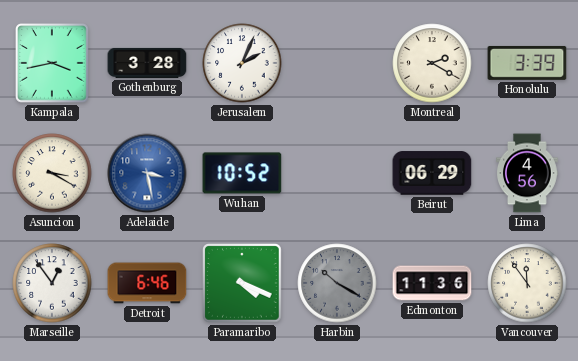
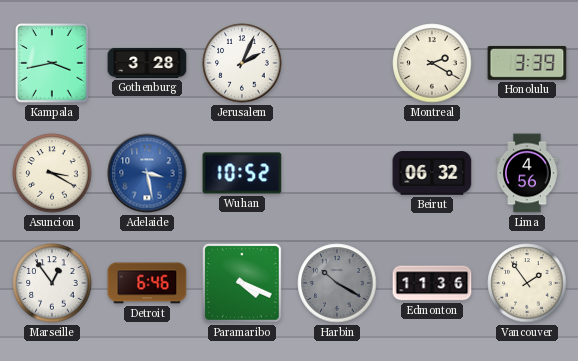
Beirut: 06:29 -> 06:32 (432, 173)
Vancouver: 11:54 -> 1:54 (527, 283)
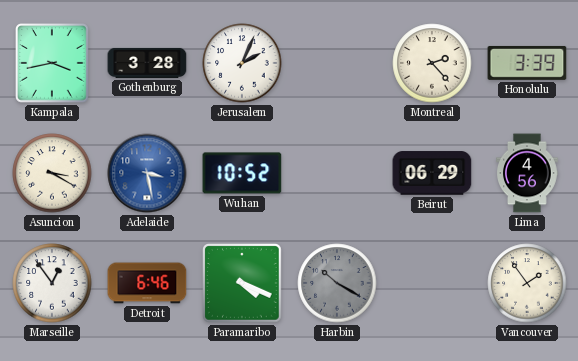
Montreal: 2:20 -> 2:23 (432, 63)
Beirut: 06:32 -> 06:29 (432, 173)
Edmonton: 11:36 -> none (432, 283)
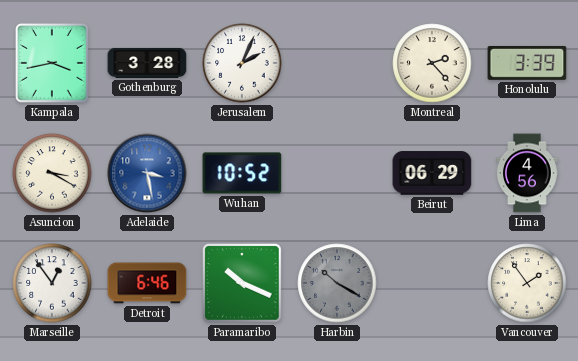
Paramaribo: 4:19 -> 10:19 (243, 284)
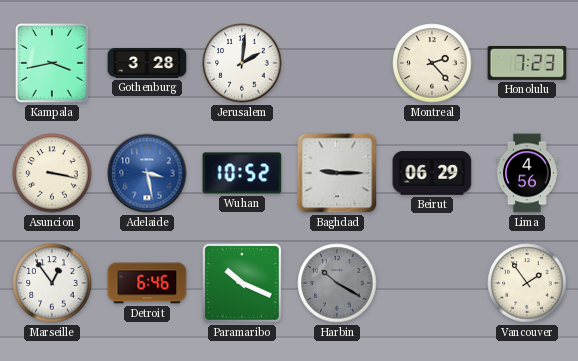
Jerusalem: 2:04 -> 2:01 (242, 63)
Honolulu: 3:39 -> 7:23 (527, 63)
Asuncion: 3:20 -> 3:17 (52, 173)
Baghdad: none -> 9:15 (337, 173)
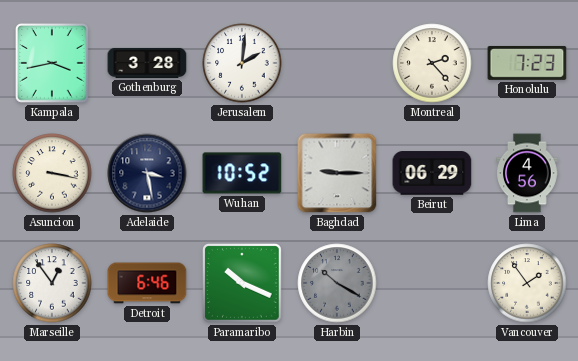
Adelaide dial: blue -> navy (147, 173)
